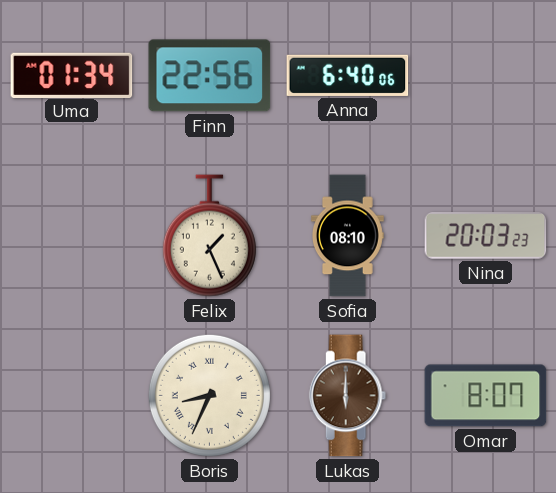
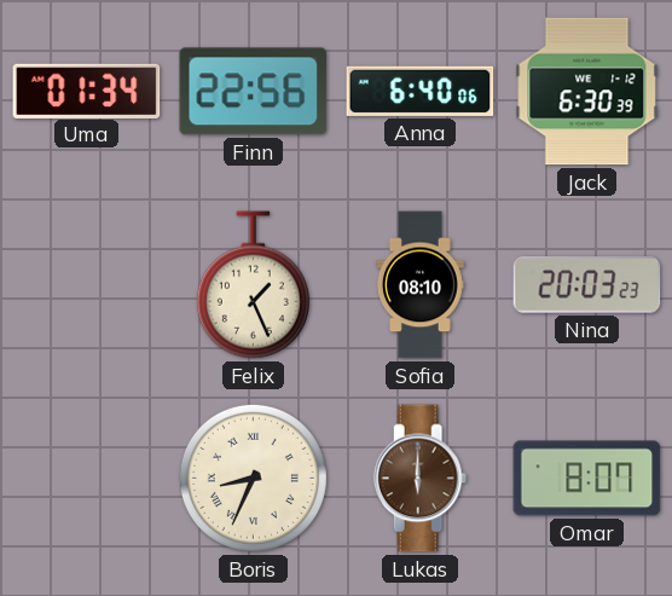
Jack: none -> 6:30 (587, 92)
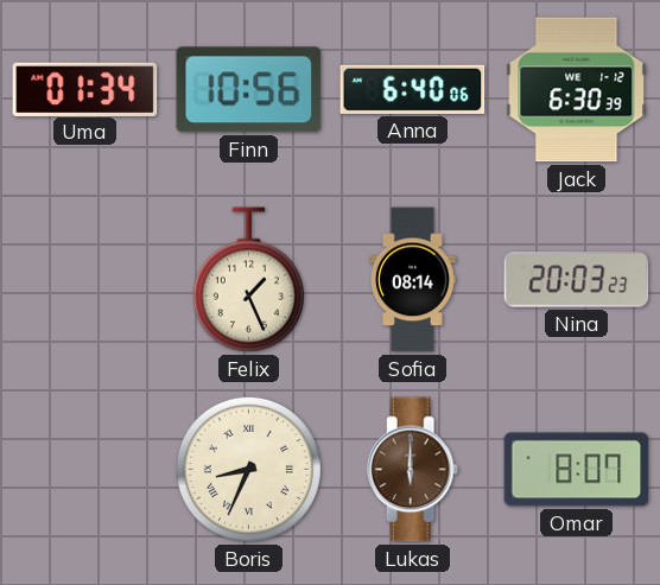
Finn: 22:56 -> 10:56 (249, 90)
Sofia: 08:10 -> 08:14 (413, 280)
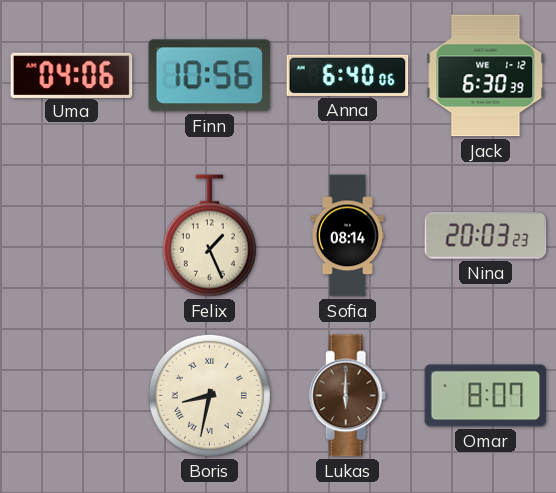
Uma: 01:34 -> 04:06 (72, 75)
Boris: 8:34 -> 8:32 (209, 395)
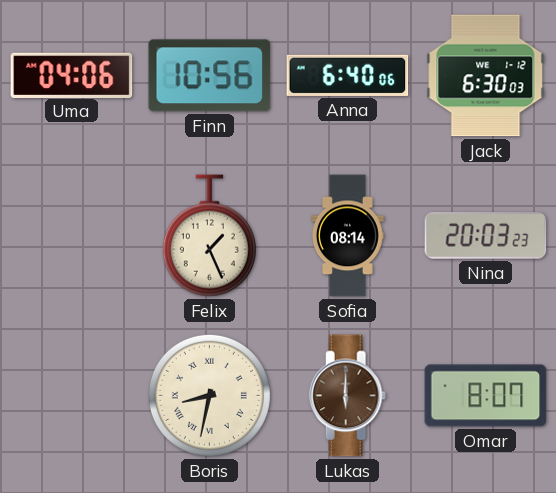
Jack: 6:30:39 -> 6:30:03 (486, 76)
